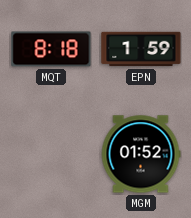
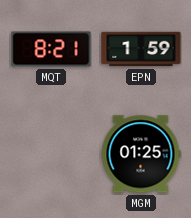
MQT: 8:18 -> 8:21 (51, 49)
MGM: 01:52 -> 01:25 (141, 154)
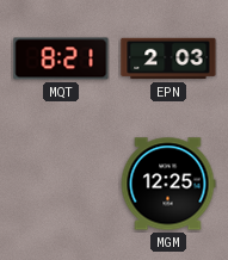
EPN: 1:59 -> 2:03 (168, 58)
MGM: 01:25 -> 12:25 (168, 184)
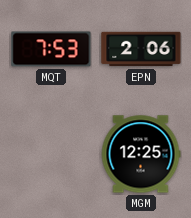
MQT: 8:21 -> 7:53 (51, 49)
EPN: 2:03 -> 2:06 (141, 49)
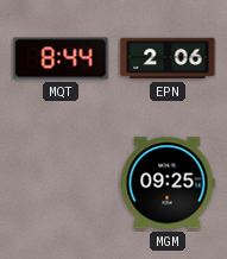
MQT: 7:53 -> 8:44 (61, 58)
MGM: 12:25 -> 09:25 (168, 183)
